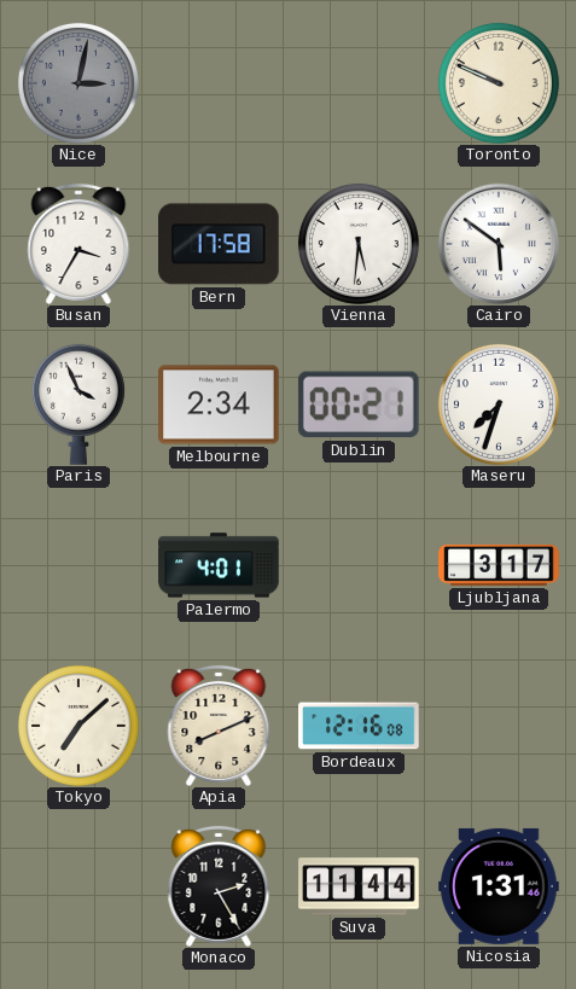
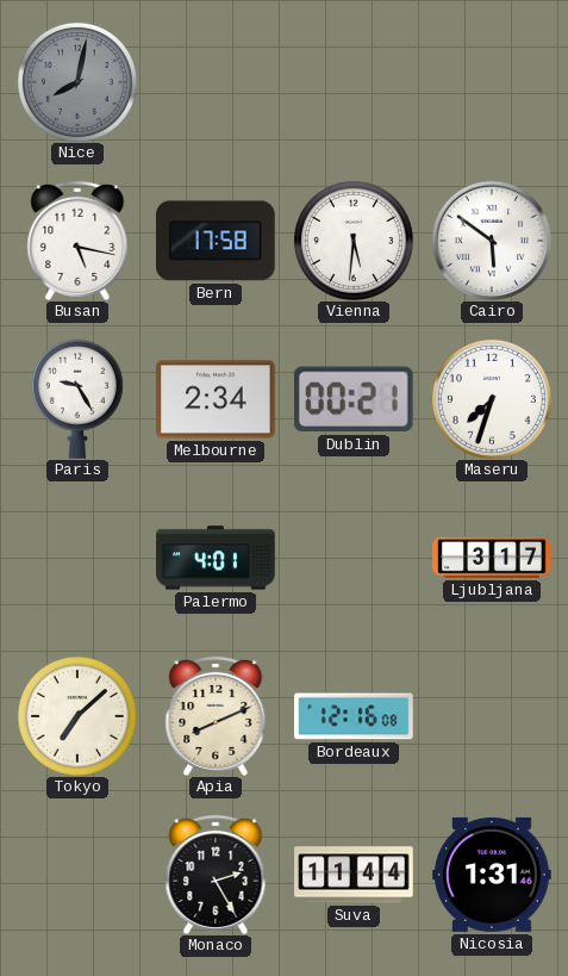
Nice: 3:02 -> 8:02 (77, 82)
Toronto: 9:49 -> none (499, 83)
Busan: 3:35 -> 5:17 (77, 241)
Paris: 3:56 -> 9:25 (77, 399)
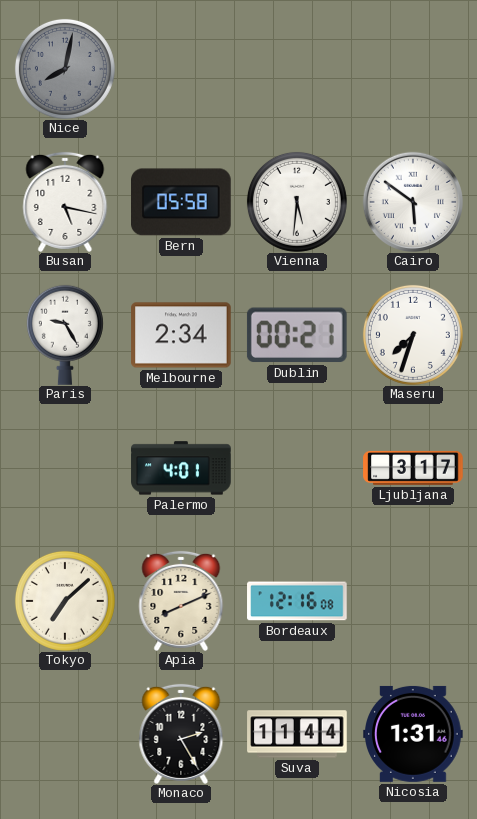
Bern: 17:58 -> 05:58 (182, 202)
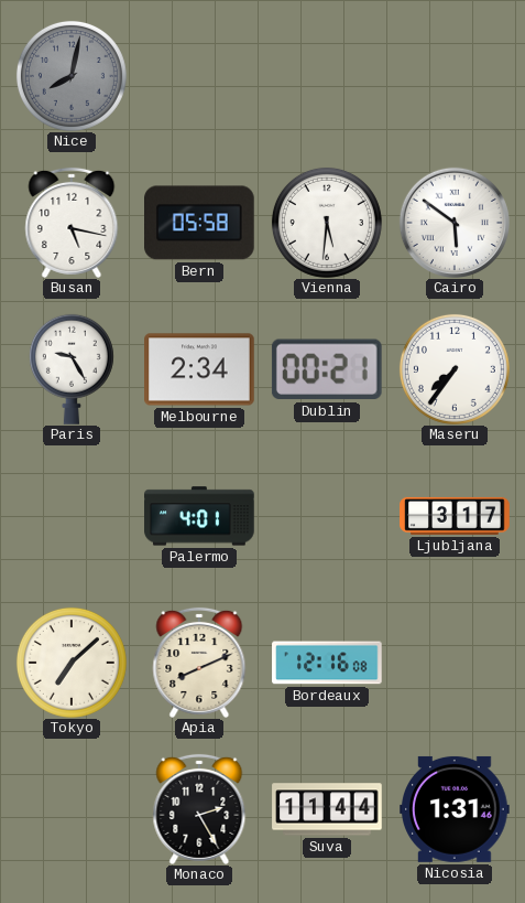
Maseru: 7:33 -> 7:36 (455, 369)
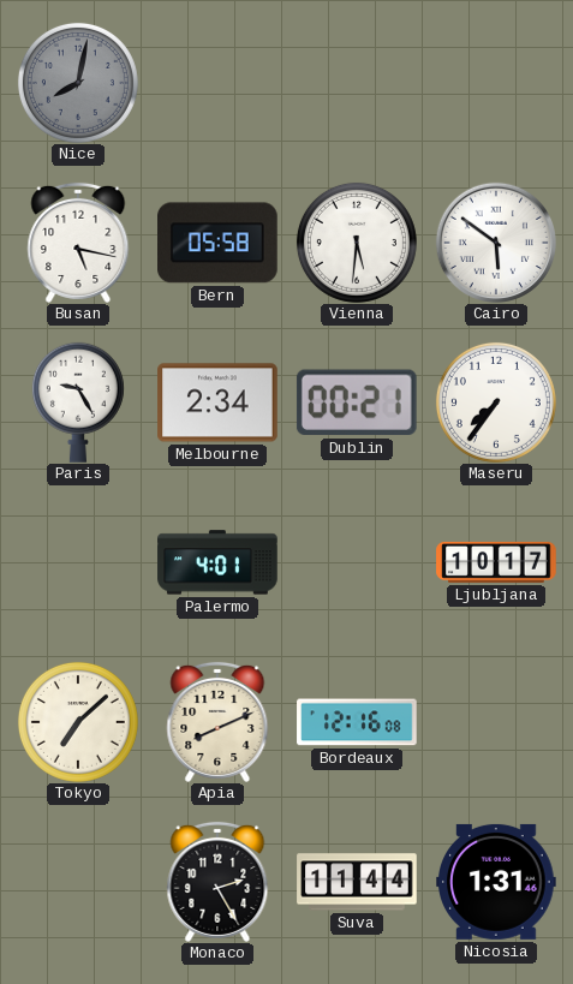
Ljubljana: 3:17 -> 10:17 (496, 562)
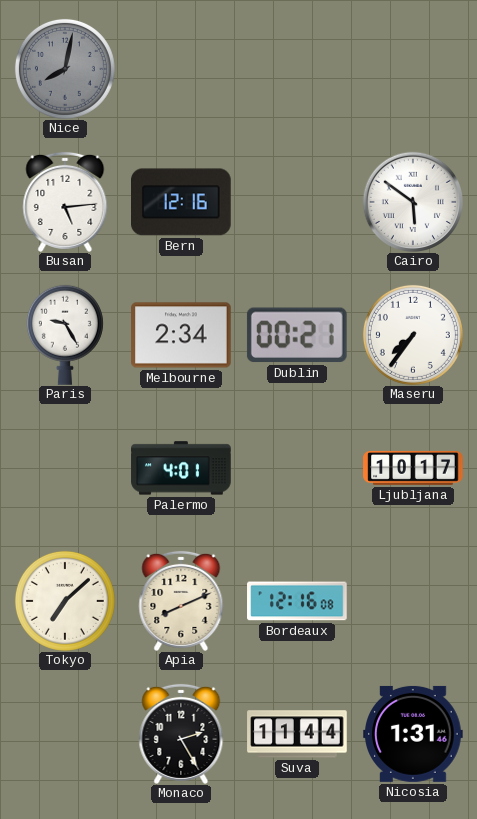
Busan: 5:17 -> 5:14 (65, 202)
Bern: 05:58 -> 12:16 (182, 202)
Vienna: 5:31 -> none (357, 243)
